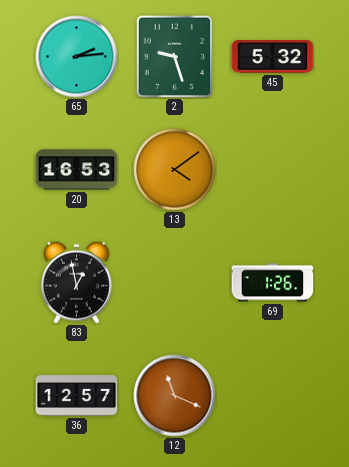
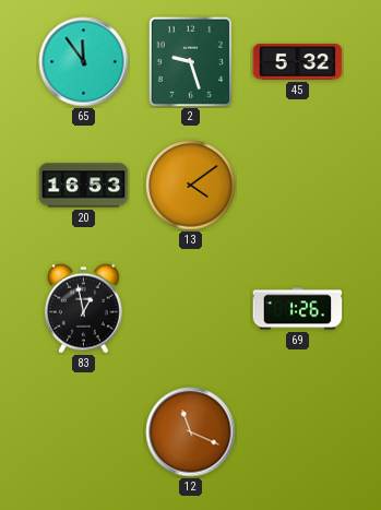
65: 2:14 -> 11:54 (84, 62)
36: 12:57 -> none (77, 396)
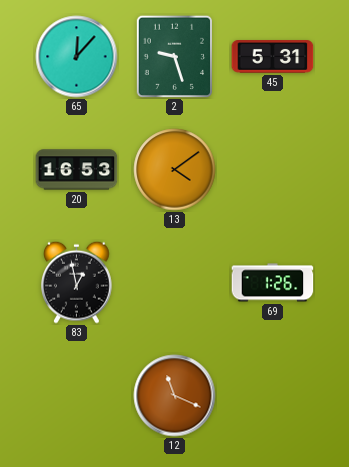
65: 11:54 -> 12:07 (77, 57)
45: 5:32 -> 5:31 (273, 57)
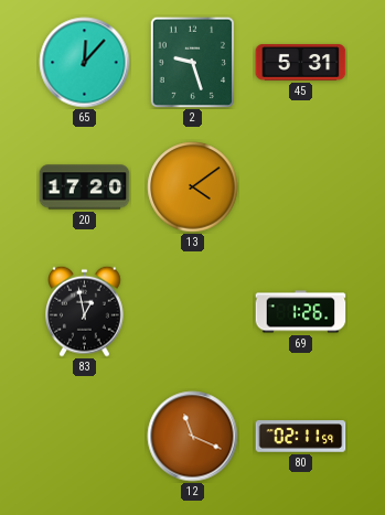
20: 16:53 -> 17:20 (85, 187)
80: none -> 02:11 (301, 437)
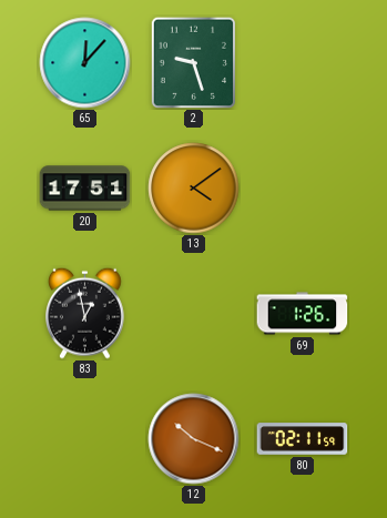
45: 5:31 -> none (301, 63)
20: 17:20 -> 17:51 (85, 189)
12: 11:19 -> 10:19 (194, 439)
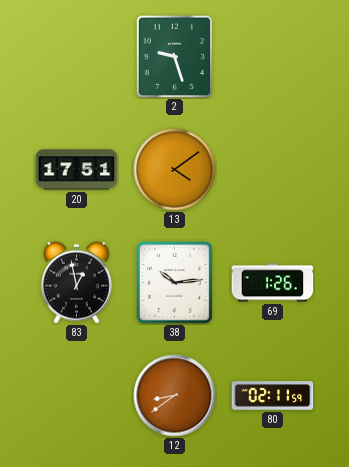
65: 12:07 -> none (85, 63)
38: none -> 10:14 (175, 283)
12: 10:19 -> 8:39 (175, 396)
